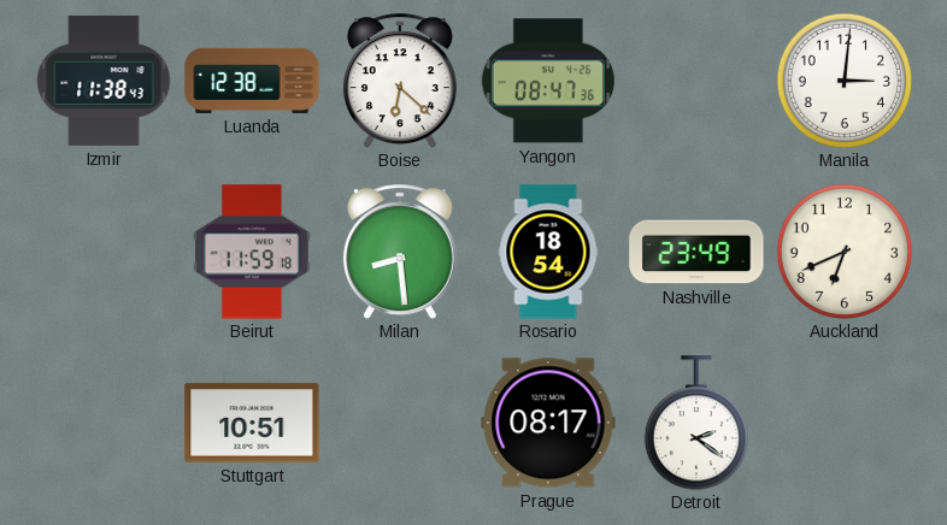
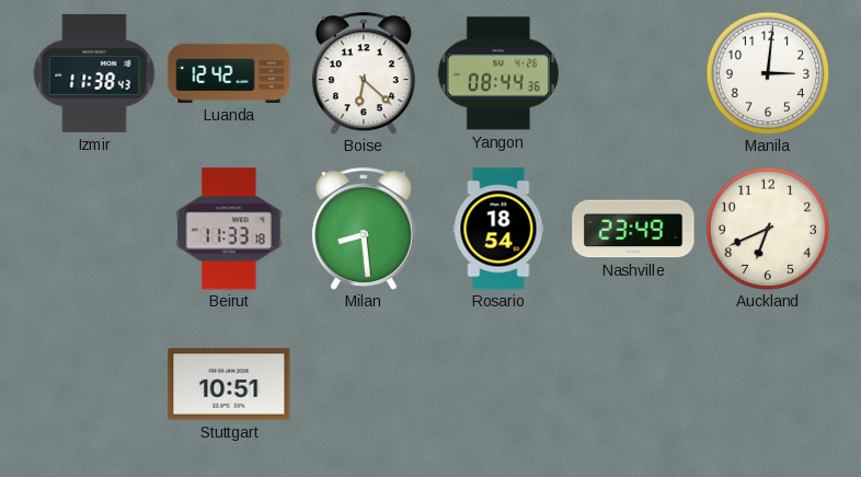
Luanda: 12:38 -> 12:42 (229, 73)
Yangon: 08:47 -> 08:44 (498, 73)
Beirut: 11:59 -> 11:33 (230, 229)
Prague: 08:17 -> none (548, 423)
Detroit: 2:21 -> none (696, 423)
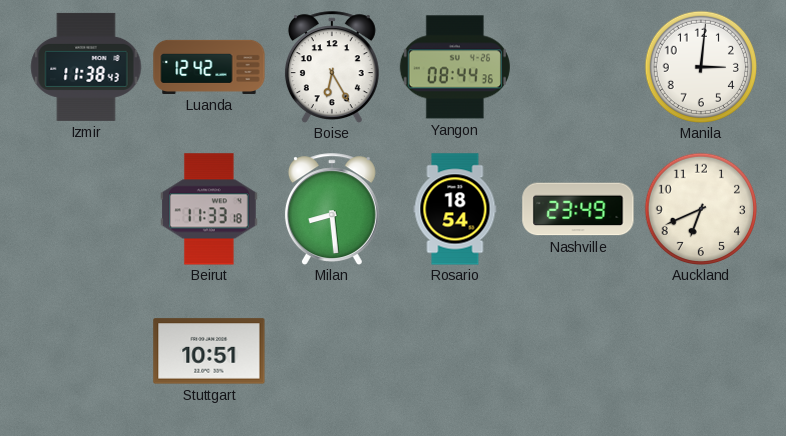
Boise: 6:22 -> 6:25 (332, 67)
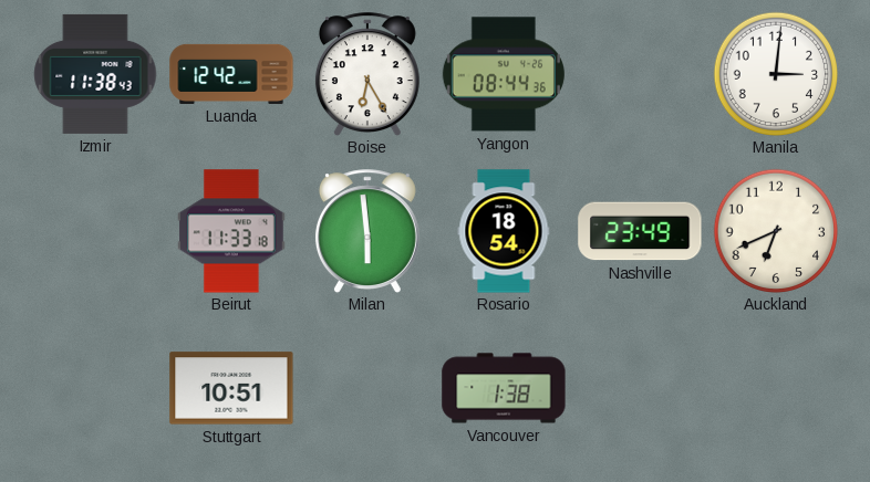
Milan: 8:29 -> 5:59 (367, 231)
Vancouver: none -> 1:38 (504, 388)
